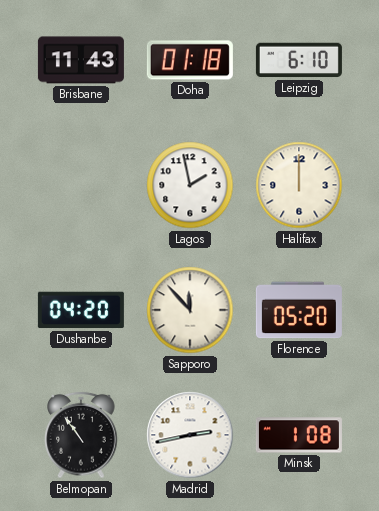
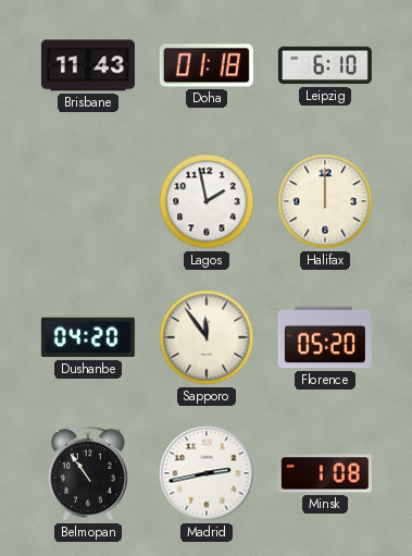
Sapporo: 11:53 -> 11:54 (207, 337)
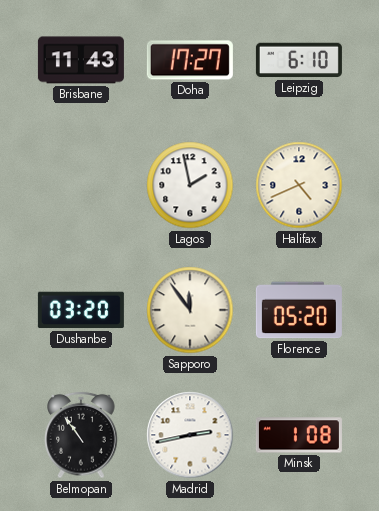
Doha: 01:18 -> 17:27 (190, 60)
Halifax: 12:00 -> 4:41 (299, 185)
Dushanbe: 04:20 -> 03:20 (81, 310)
